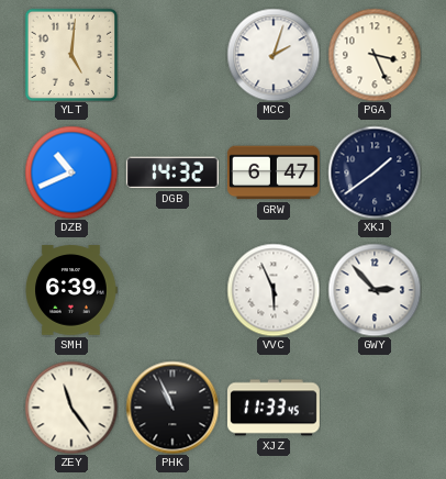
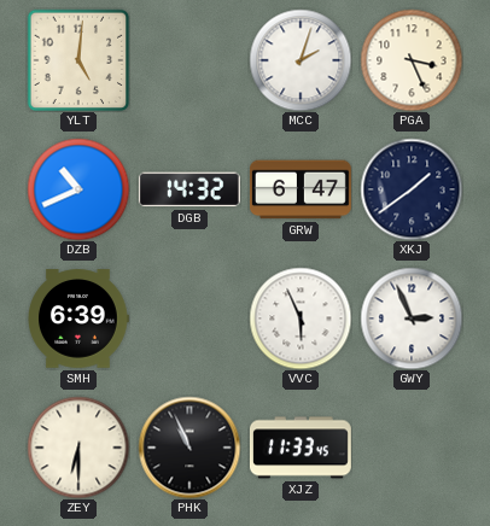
GWY: 2:53 -> 2:56 (412, 318)
ZEY: 11:24 -> 6:30 (78, 448)
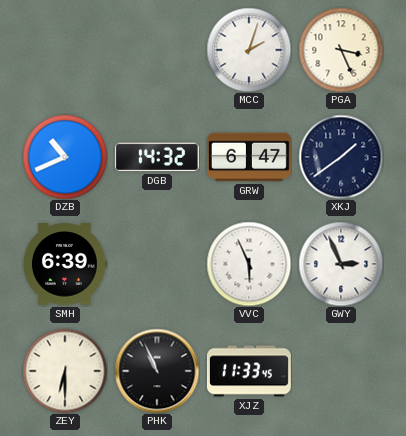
YLT: 5:01 -> none (78, 60)
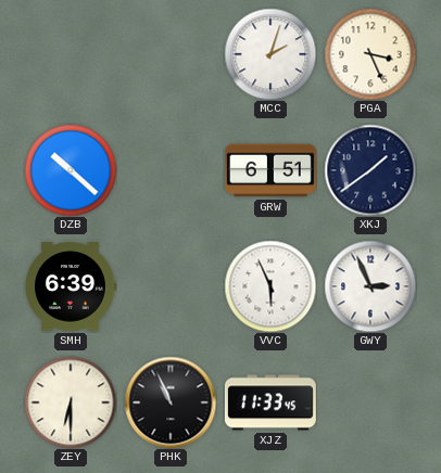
DZB: 10:41 -> 10:22 (71, 170)
DGB: 14:32 -> none (157, 157)
GRW: 6:47 -> 6:51 (270, 170)
